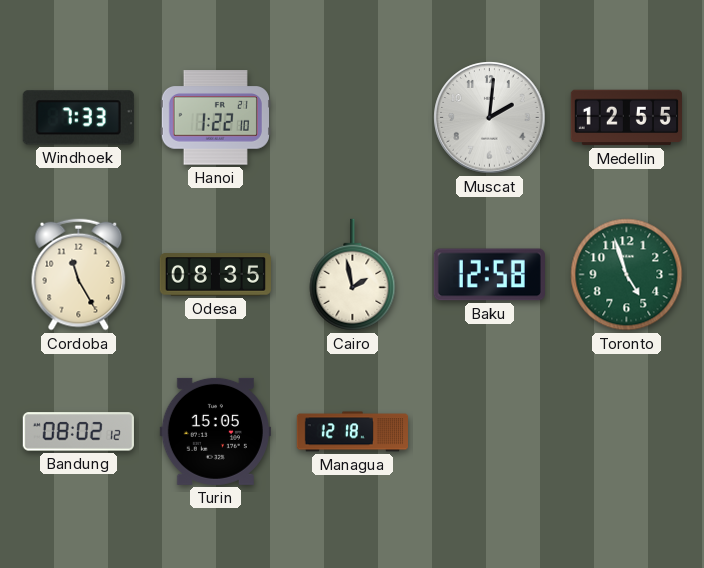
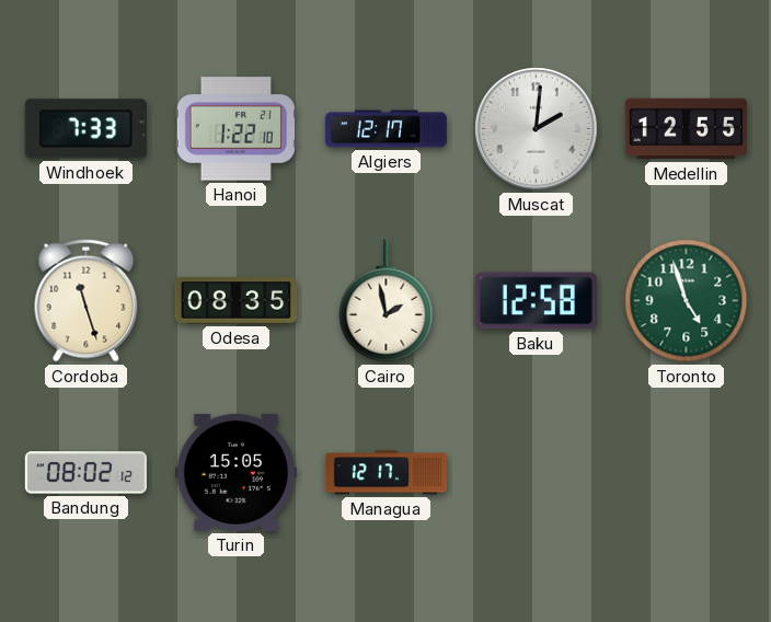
Algiers: none -> 12:17 (385, 129)
Cordoba: 11:25 -> 11:27 (87, 301)
Managua: 12:18 -> 12:17 (385, 473)
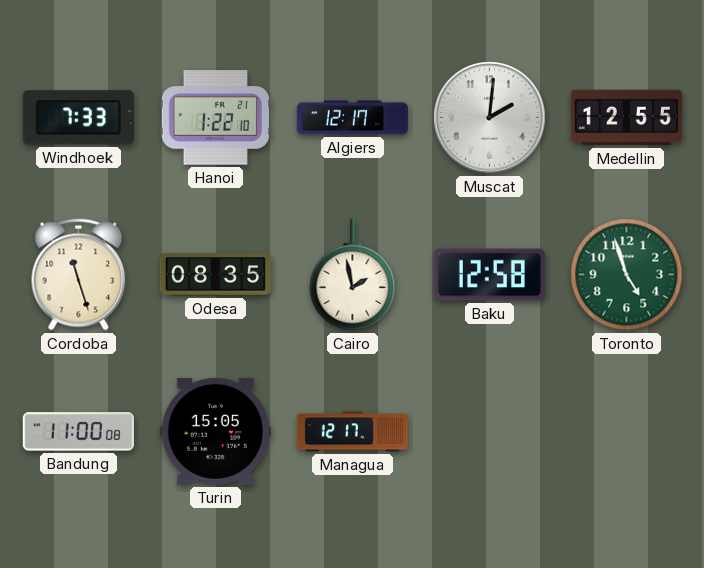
Bandung: 08:02 -> 11:00 (78, 432)
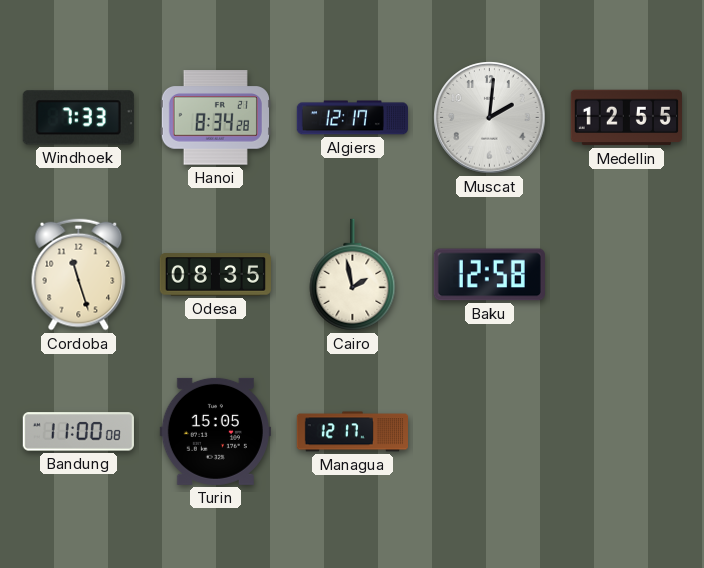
Hanoi: 1:22 -> 8:34 (215, 118)
Toronto: 4:57 -> none (627, 275)
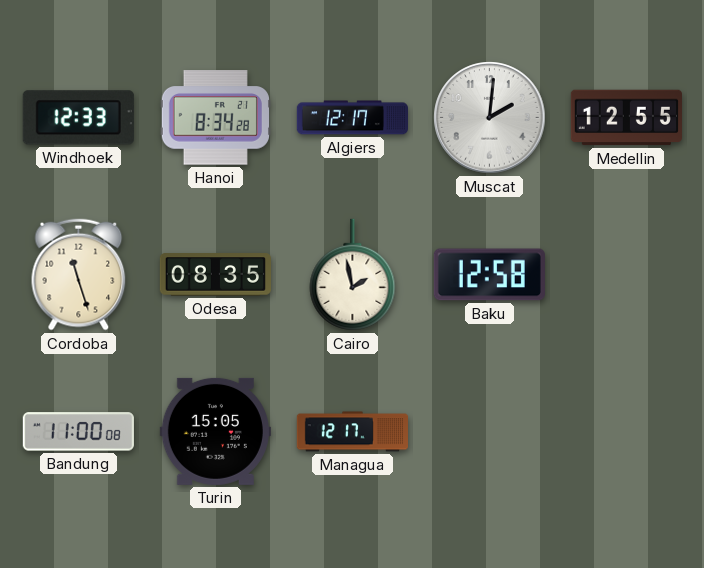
Windhoek: 7:33 -> 12:33 (78, 118)
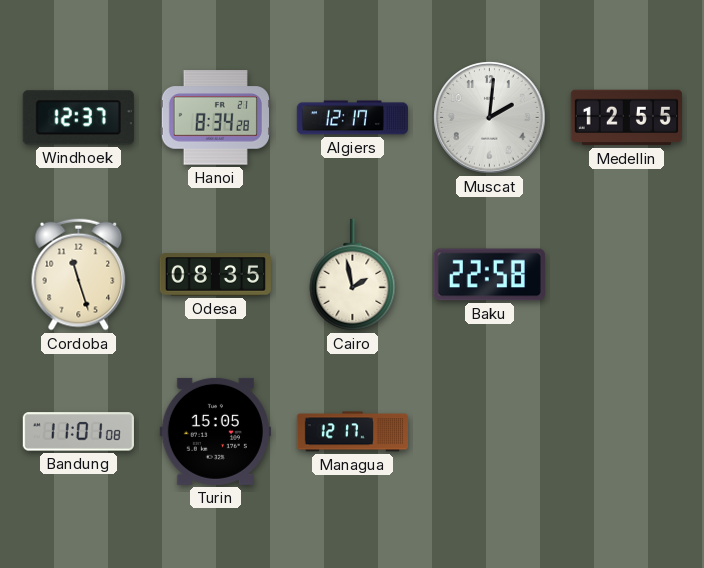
Windhoek: 12:33 -> 12:37 (78, 118)
Baku: 12:58 -> 22:58 (489, 275)
Bandung: 11:00 -> 11:01 (78, 432)
